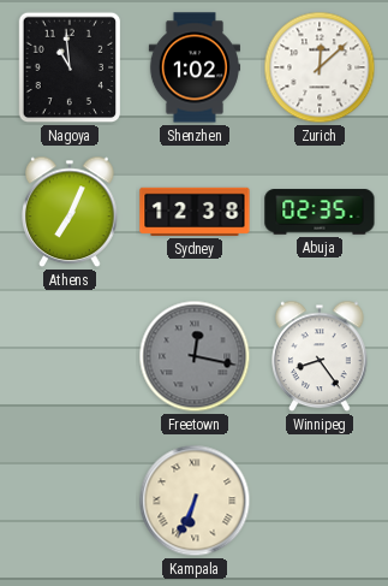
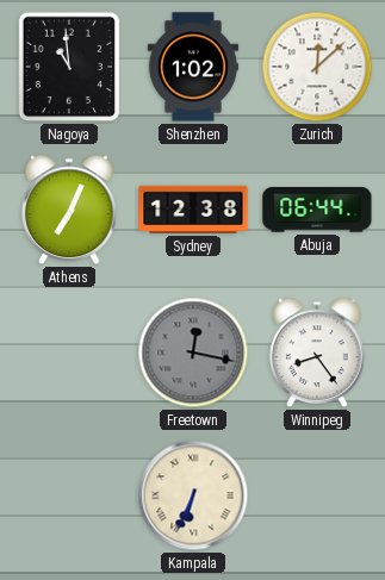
Abuja: 02:35 -> 06:44 (317, 210)
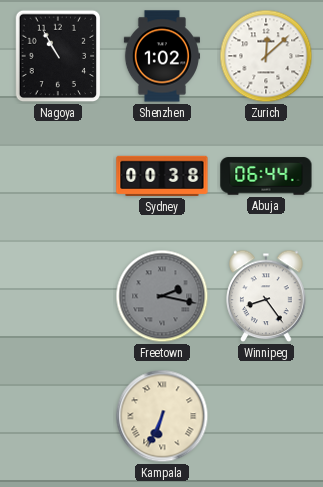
Nagoya: 10:59 -> 10:55 (58, 56)
Athens: 7:04 -> none (69, 210)
Sydney: 12:38 -> 00:38 (162, 176)
Freetown: 12:17 -> 2:17 (162, 296)
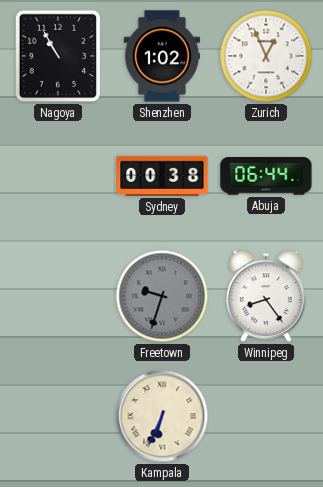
Zurich: 12:08 -> 12:56 (266, 56)
Freetown: 2:17 -> 9:33 (162, 296)
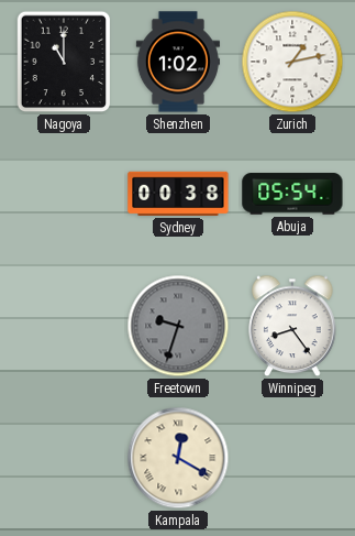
Nagoya: 10:55 -> 11:00 (64, 62)
Zurich: 12:56 -> 1:13 (292, 62)
Abuja: 06:44 -> 05:54 (292, 194)
Kampala: 6:34 -> 12:20 (178, 458)
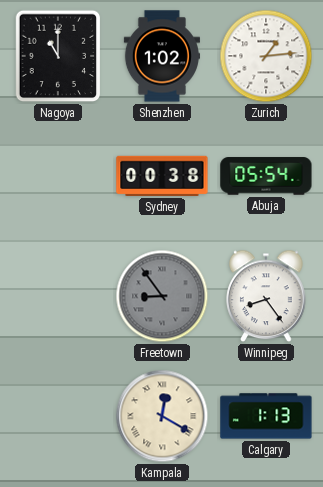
Zurich: 1:13 -> 1:14 (266, 56)
Freetown: 9:33 -> 8:54 (162, 296)
Calgary: none -> 1:13 (266, 416)
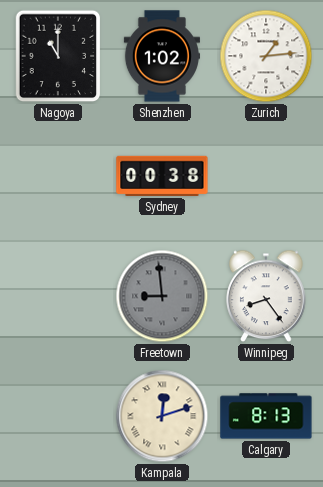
Abuja: 05:54 -> none (266, 176)
Freetown: 8:54 -> 8:59 (162, 296)
Kampala: 12:20 -> 12:12 (162, 416)
Calgary: 1:13 -> 8:13 (266, 416)
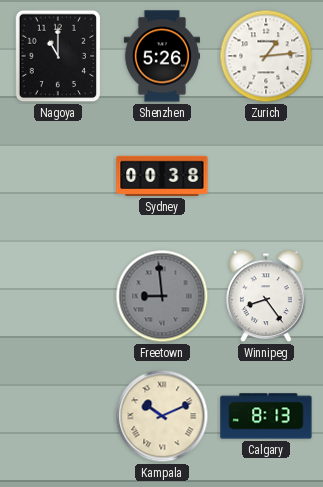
Shenzhen: 1:02 -> 5:26 (162, 56)
Kampala: 12:12 -> 10:11 (162, 416)
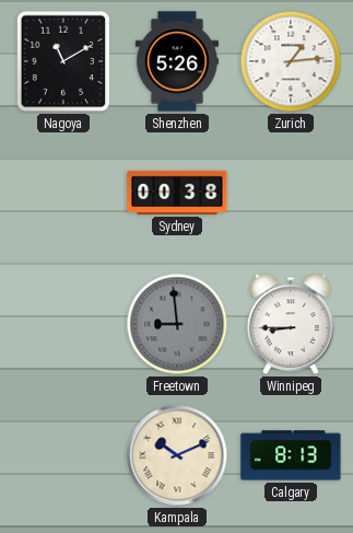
Nagoya: 11:00 -> 11:10 (63, 61)
Winnipeg: 8:24 -> 8:45 (291, 324)
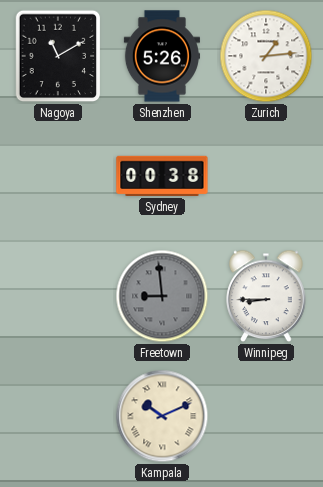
Calgary: 8:13 -> none (291, 455)
